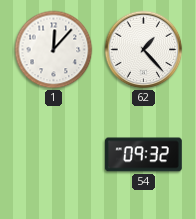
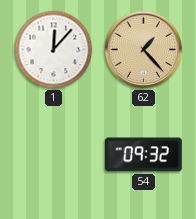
62 dial: white -> champagne (144, 50)
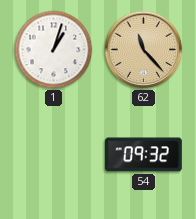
1: 12:07 -> 1:03 (54, 50)
62: 1:23 -> 11:23 (144, 50)
